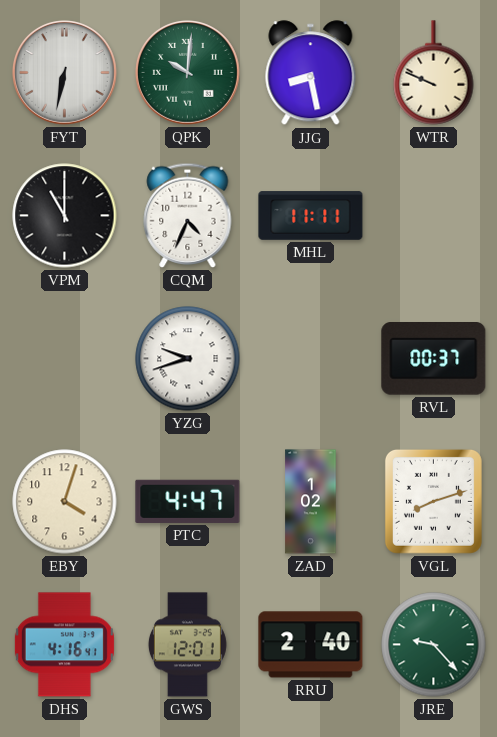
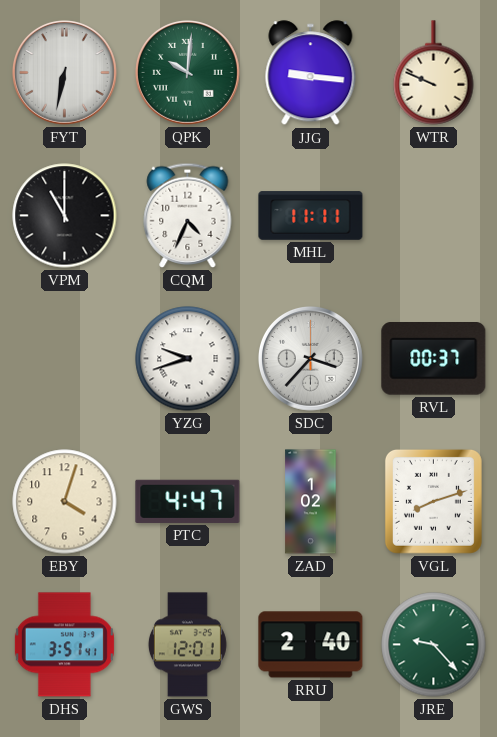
JJG: 8:28 -> 9:16 (311, 73)
SDC: none -> 3:37 (310, 358)
DHS: 4:16 -> 3:51 (64, 645)
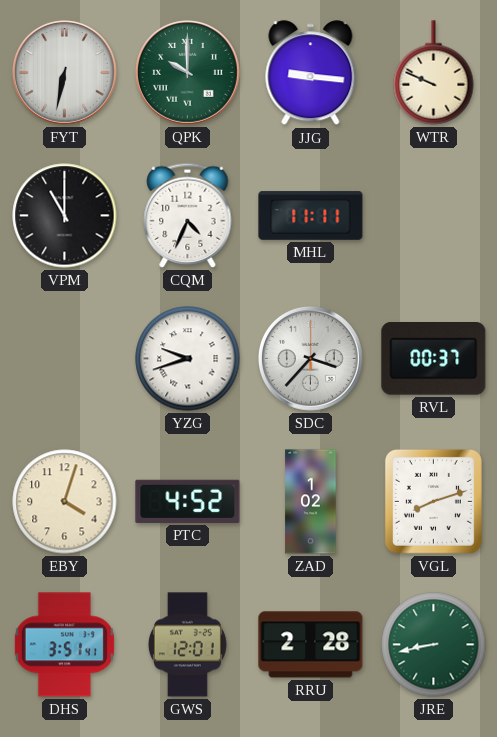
QPK: 10:01 -> 10:00 (187, 72)
PTC: 4:47 -> 4:52 (188, 501)
RRU: 2:40 -> 2:28 (311, 645)
JRE: 9:23 -> 8:43 (434, 645)
